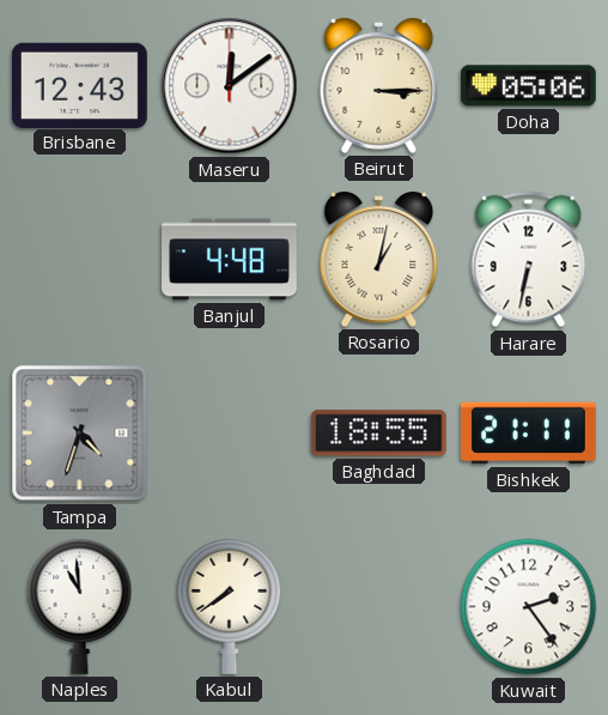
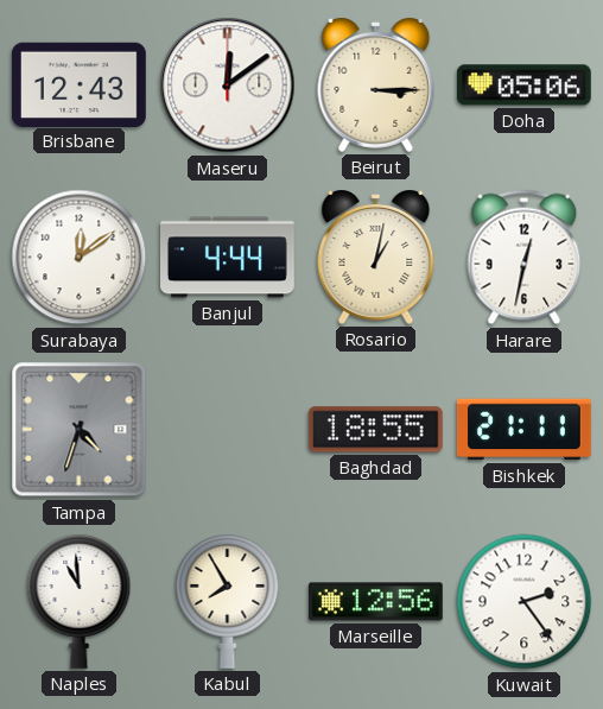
Surabaya: none -> 12:09 (80, 258)
Banjul: 4:48 -> 4:44 (228, 258)
Harare: 6:32 -> 12:32 (525, 258)
Kabul: 7:39 -> 7:55 (228, 601)
Marseille: none -> 12:56 (376, 602)
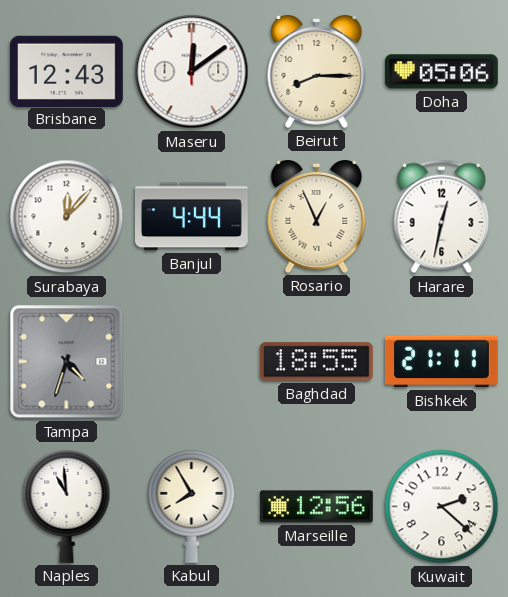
Beirut: 3:15 -> 8:15 (317, 72)
Surabaya: 12:09 -> 12:07 (67, 217)
Rosario: 1:02 -> 12:56 (317, 217)
Kuwait: 2:24 -> 2:22 (442, 507)
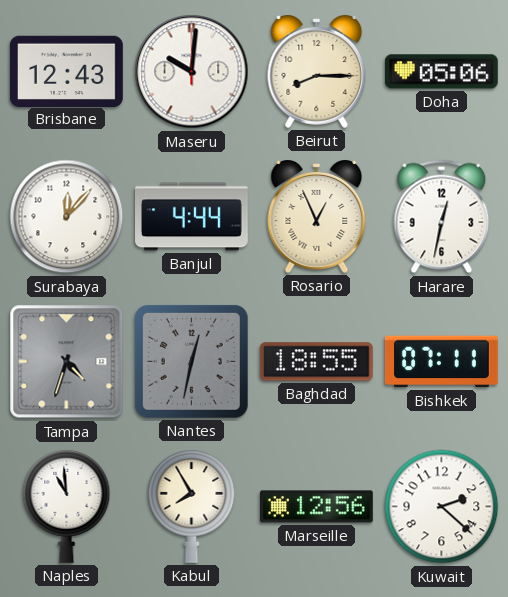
Maseru: 12:09 -> 10:01 (192, 72)
Nantes: none -> 12:32 (191, 361)
Bishkek: 21:11 -> 07:11 (441, 362)
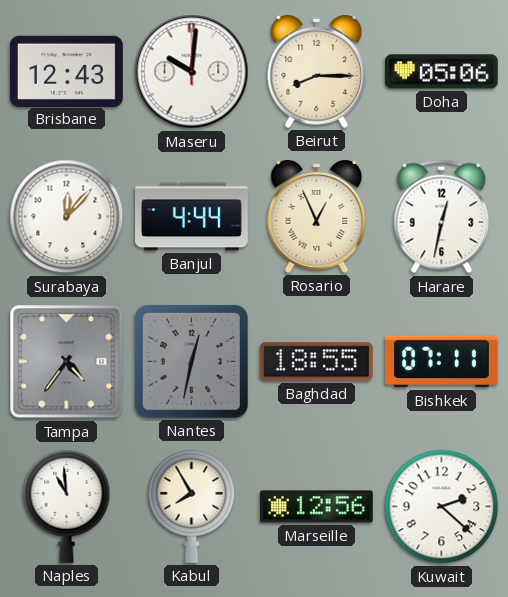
Tampa: 4:33 -> 4:36 (67, 362)
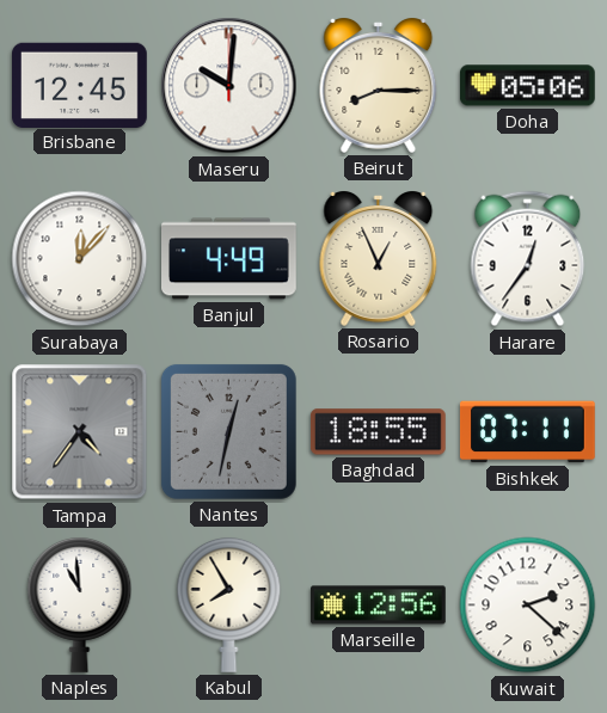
Brisbane: 12:43 -> 12:45 (80, 85)
Banjul: 4:44 -> 4:49 (229, 259)
Harare: 12:32 -> 12:36 (528, 259)
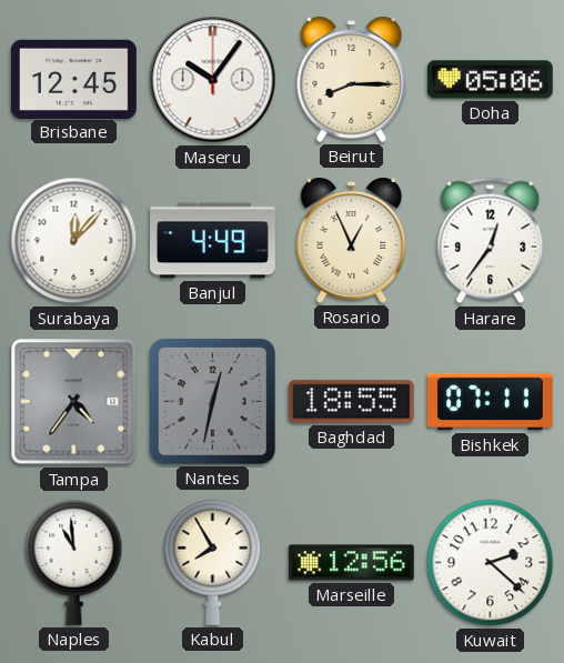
Maseru: 10:01 -> 10:06 (213, 80)
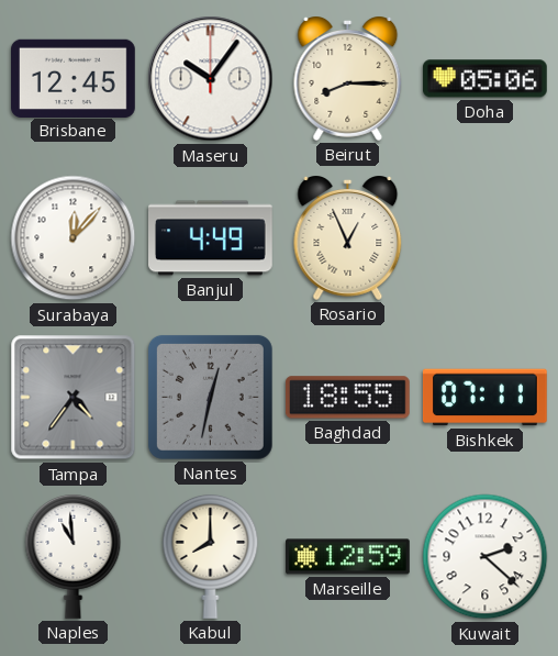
Harare: 12:36 -> none (491, 241)
Kabul: 7:55 -> 8:00 (211, 556)
Marseille: 12:56 -> 12:59 (348, 557)
